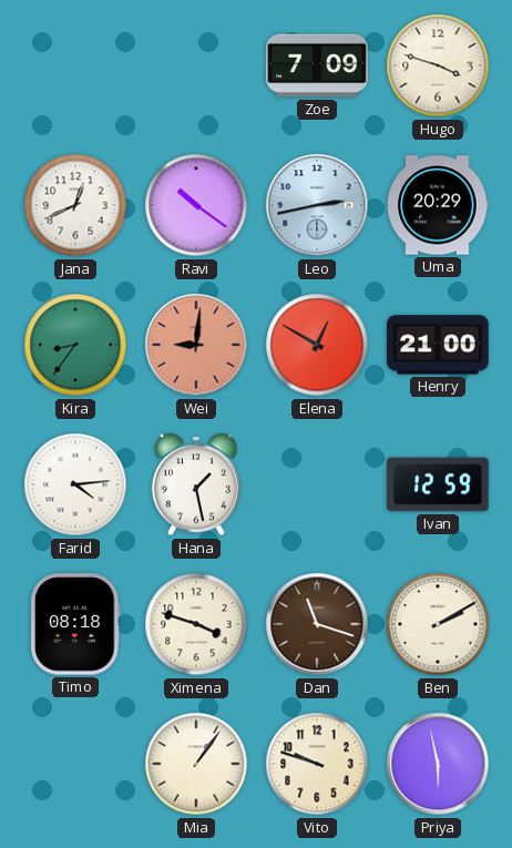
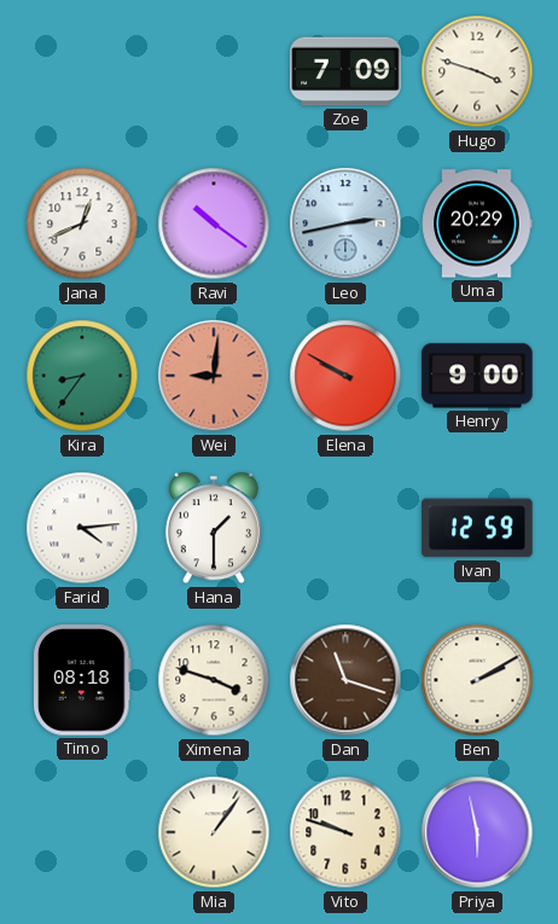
Elena: 12:50 -> 9:50 (345, 376)
Henry: 21:00 -> 9:00 (477, 376)
Hana: 1:28 -> 1:30 (214, 528)
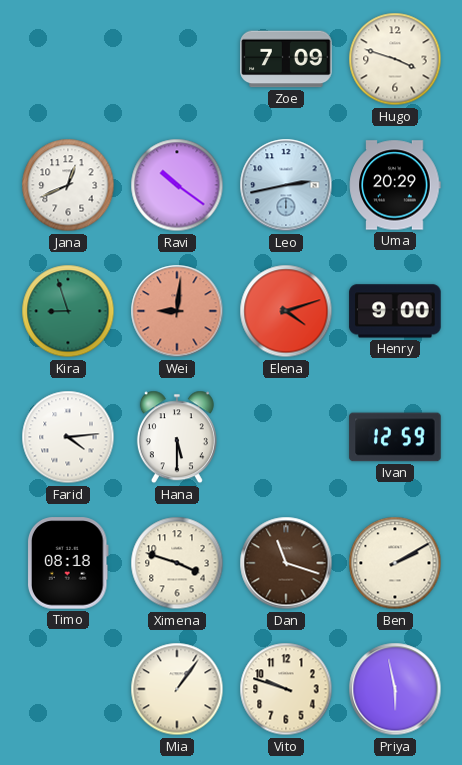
Kira: 8:36 -> 8:57 (68, 311)
Elena: 9:50 -> 4:12 (286, 311)
Hana: 1:30 -> 5:30 (177, 437)
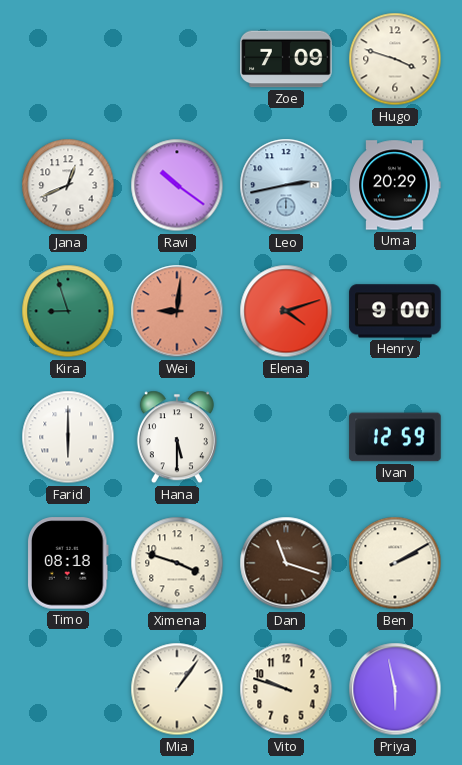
Farid: 4:14 -> 6:00 (68, 437)
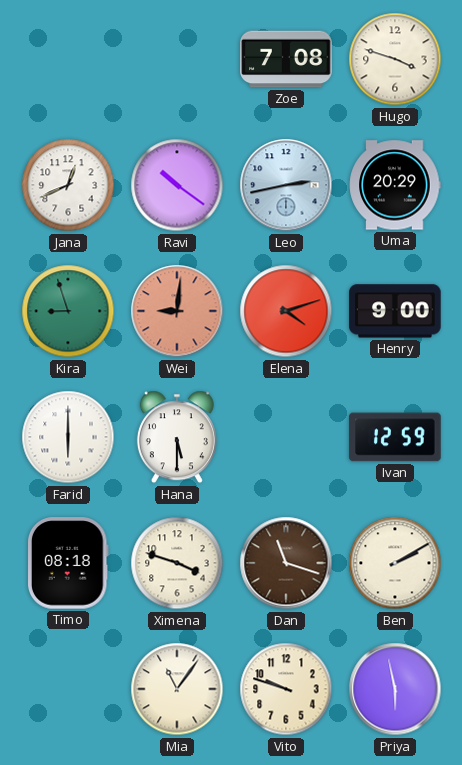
Zoe: 7:09 -> 7:08 (286, 59)
Mia: 1:06 -> 11:06 (177, 689)
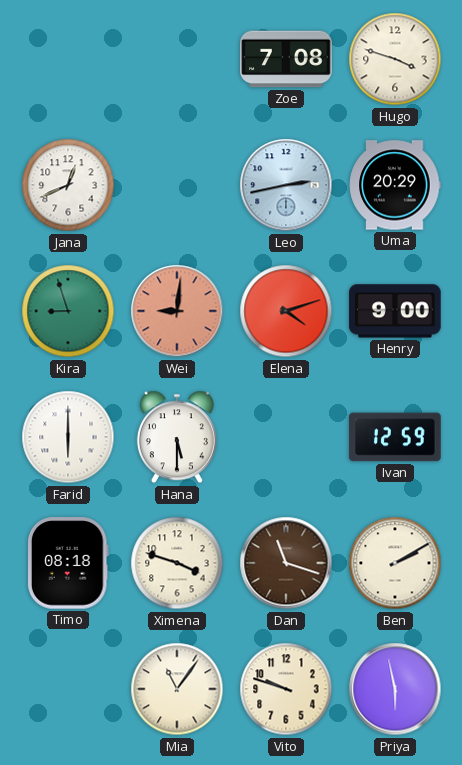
Ravi: 10:21 -> none (177, 185)
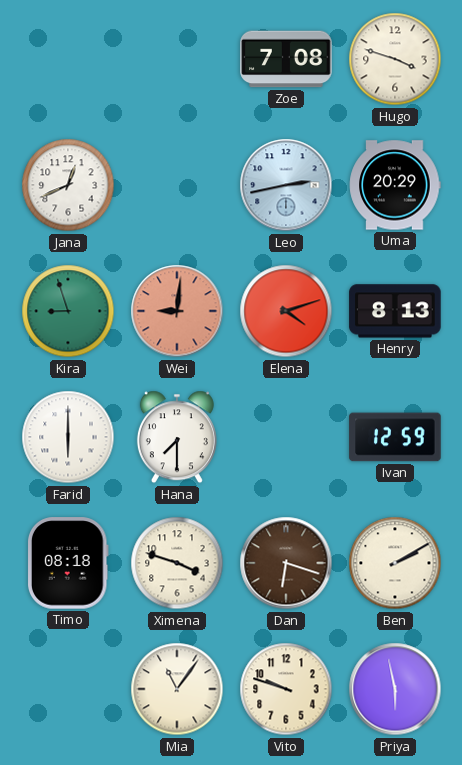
Henry: 9:00 -> 8:13 (395, 311)
Hana: 5:30 -> 7:30 (177, 437)
Dan: 11:18 -> 6:18 (286, 563)
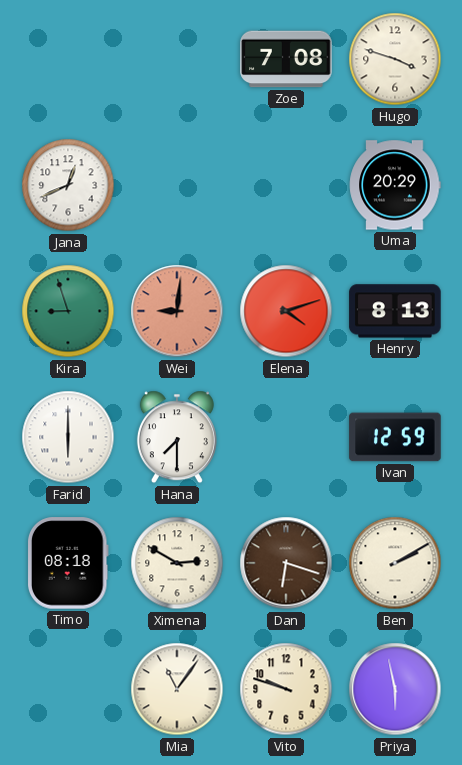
Leo: 2:43 -> none (286, 185)
Ximena: 3:48 -> 2:50 (177, 563)
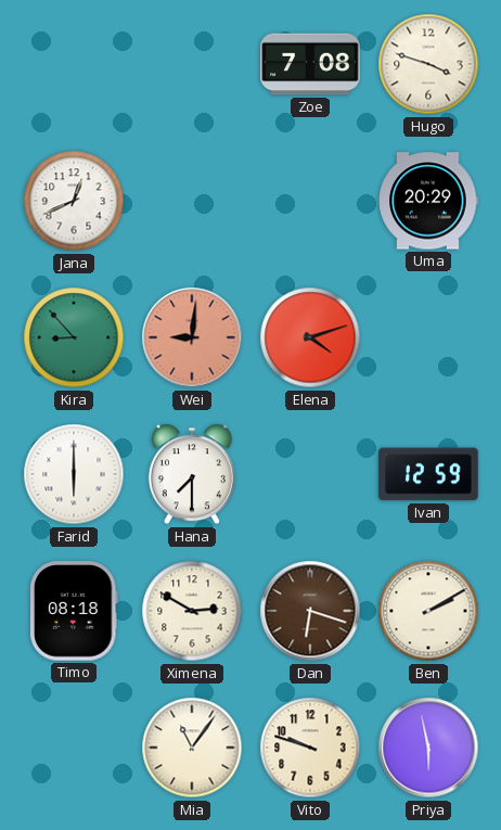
Kira: 8:57 -> 8:53 (74, 337)
Henry: 8:13 -> none (395, 311)
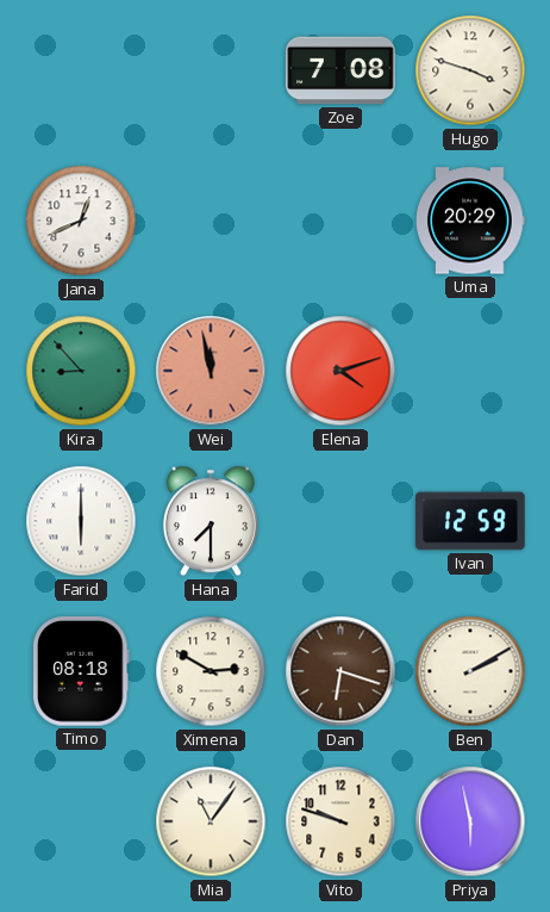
Wei: 9:01 -> 11:58 (211, 371)
